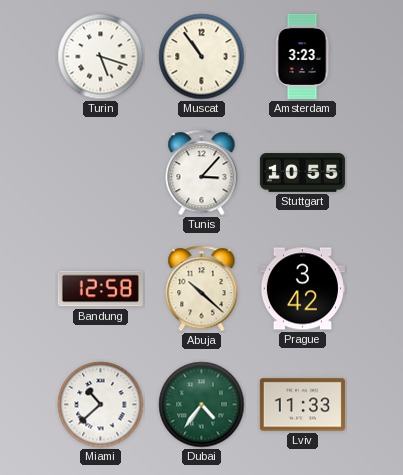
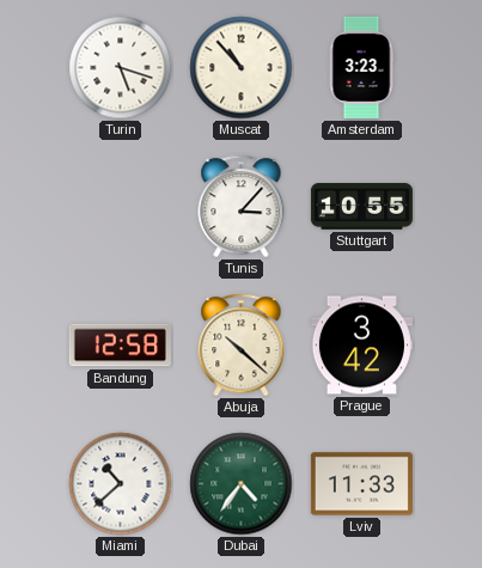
Muscat: 10:54 -> 10:53 (242, 68)
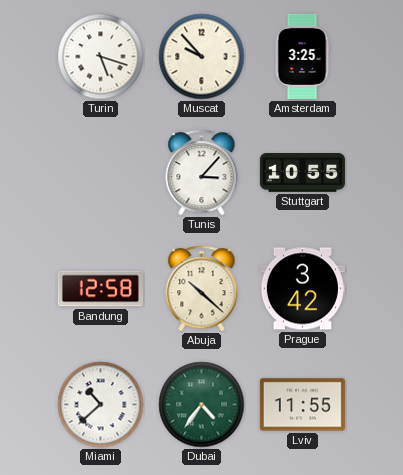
Muscat: 10:53 -> 9:53 (202, 57)
Amsterdam: 3:23 -> 3:25 (302, 56)
Lviv: 11:33 -> 11:55 (302, 405)
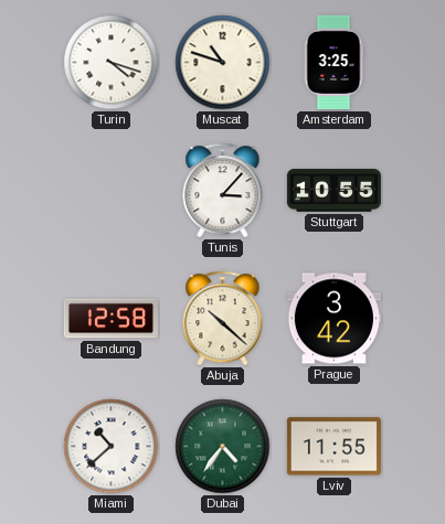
Turin: 5:18 -> 4:18 (112, 63)
Muscat: 9:53 -> 10:48 (223, 63)
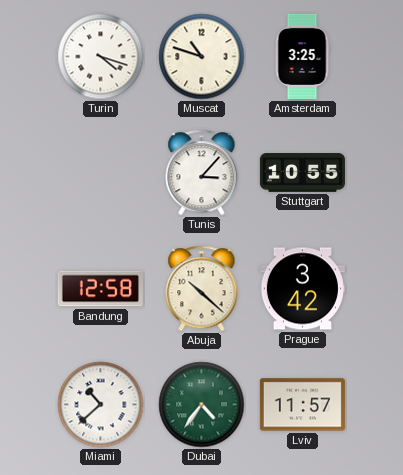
Lviv: 11:55 -> 11:57 (302, 405)
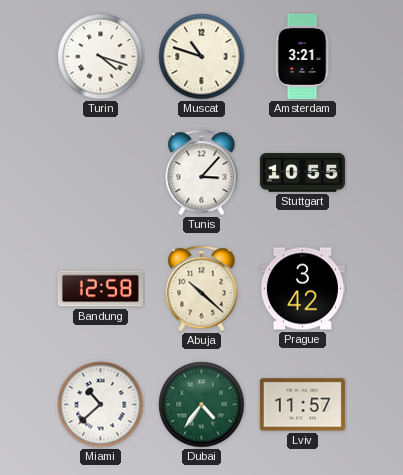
Amsterdam: 3:25 -> 3:21 (302, 56)
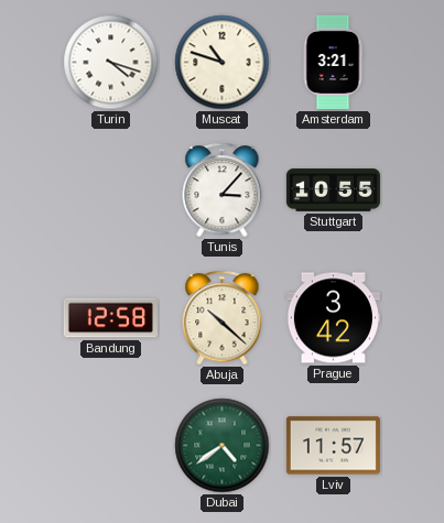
Miami: 10:38 -> none (101, 405)
Dubai: 4:36 -> 4:39 (223, 446)
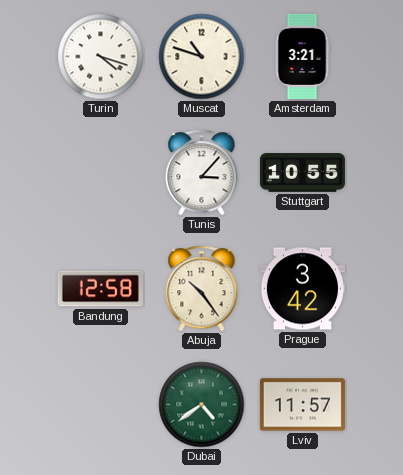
Abuja: 10:22 -> 10:24 (202, 289)
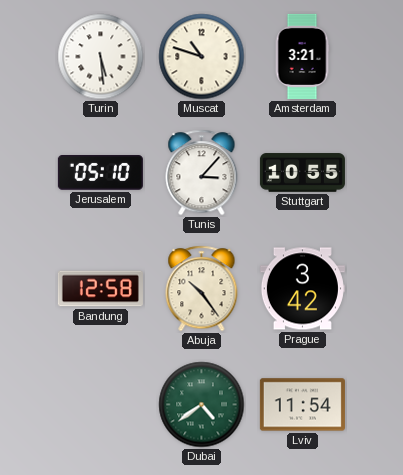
Turin: 4:18 -> 5:29 (101, 57)
Jerusalem: none -> 05:10 (100, 173)
Lviv: 11:57 -> 11:54 (302, 405)
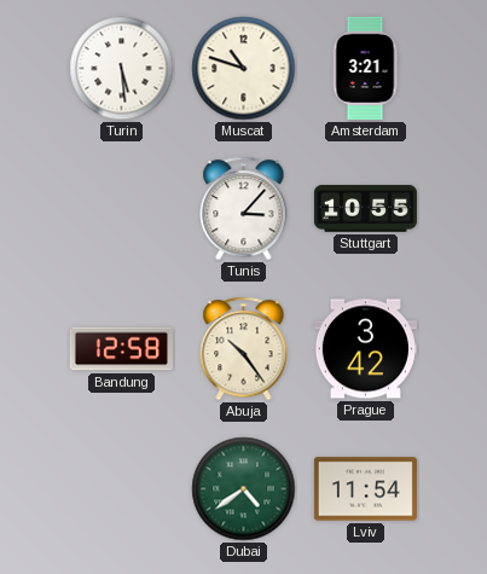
Jerusalem: 05:10 -> none (100, 173)
